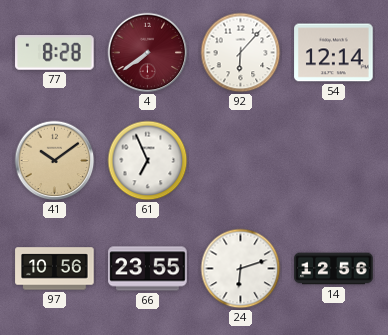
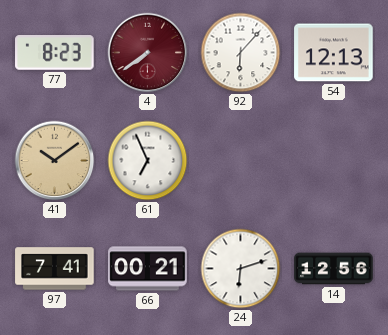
77: 8:28 -> 8:23 (55, 53)
54: 12:14 -> 12:13 (334, 53)
97: 10:56 -> 7:41 (55, 269)
66: 23:55 -> 00:21 (148, 269)
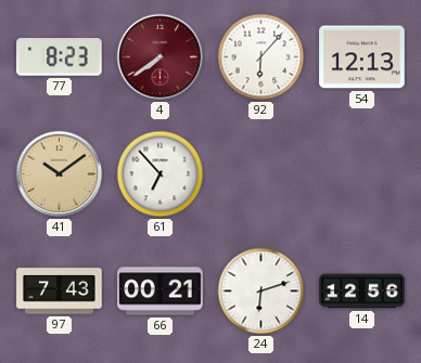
61: 6:56 -> 6:53 (161, 174)
97: 7:41 -> 7:43 (60, 291)
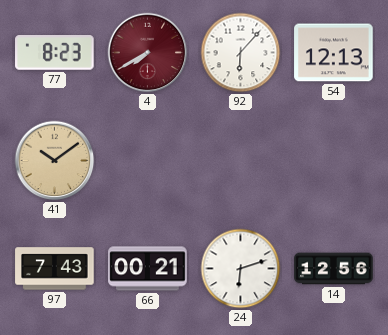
4: 7:39 -> 7:40 (148, 53)
61: 6:53 -> none (161, 174)
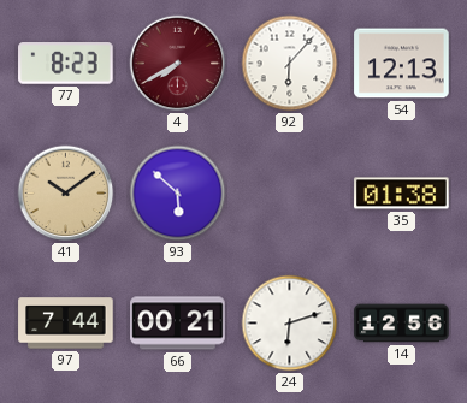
93: none -> 5:52 (178, 194)
35: none -> 01:38 (402, 194)
97: 7:43 -> 7:44 (66, 324)
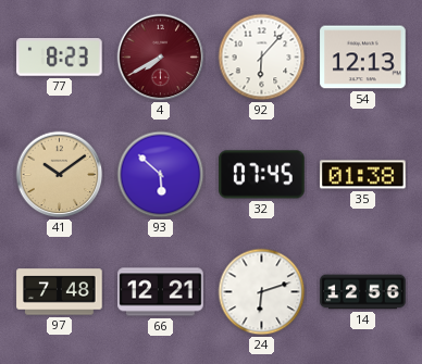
32: none -> 07:45 (262, 175)
97: 7:44 -> 7:48 (60, 292)
66: 00:21 -> 12:21 (161, 292)
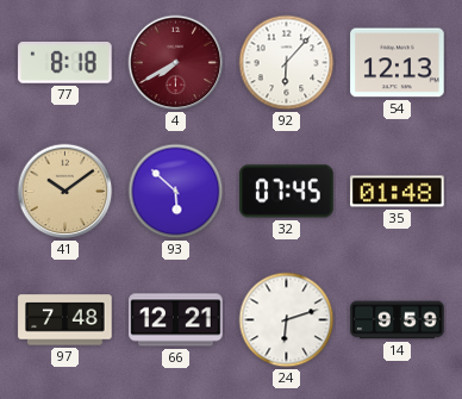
77: 8:23 -> 8:18 (65, 63)
35: 01:38 -> 01:48 (398, 192)
14: 12:56 -> 9:59 (398, 320)
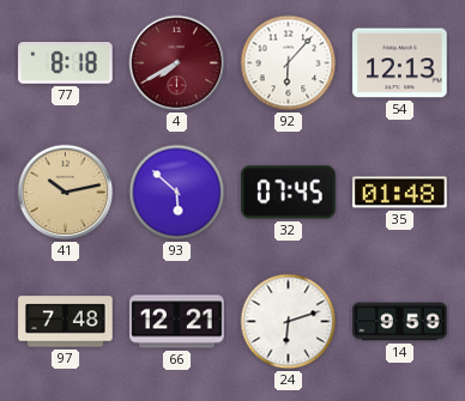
41: 10:09 -> 10:13 (66, 193)
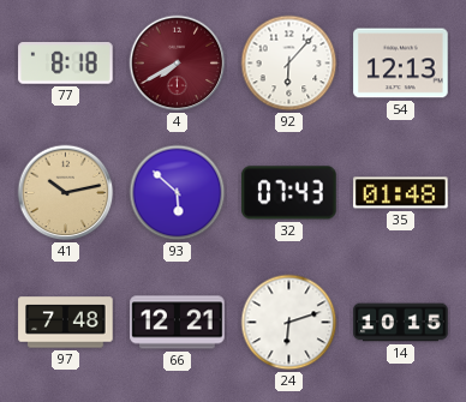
32: 07:45 -> 07:43 (289, 193)
14: 9:59 -> 10:15 (401, 323)
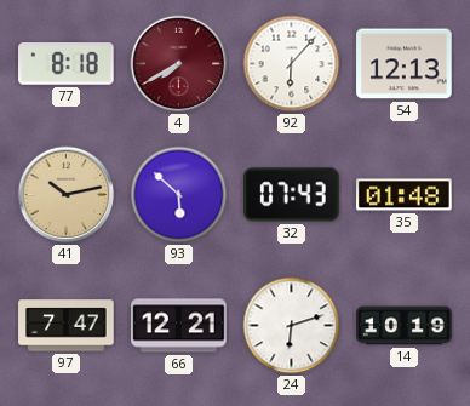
97: 7:48 -> 7:47 (67, 326)
14: 10:15 -> 10:19 (405, 326)
